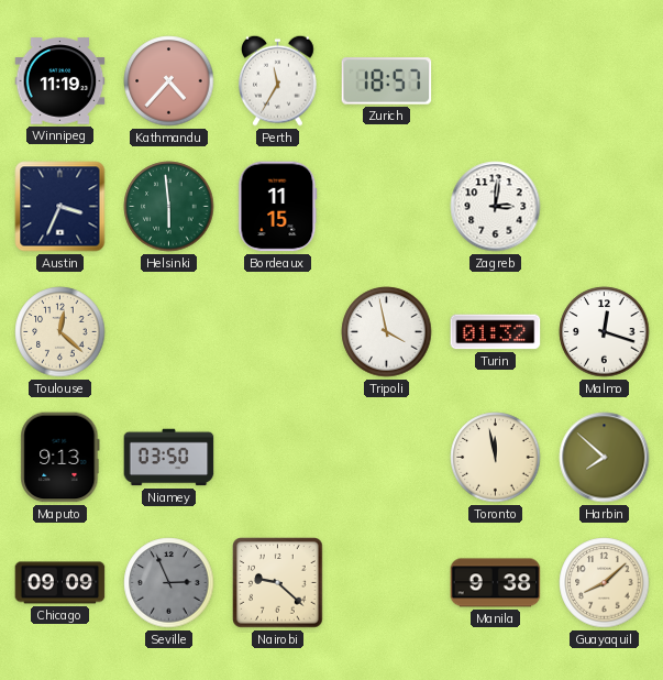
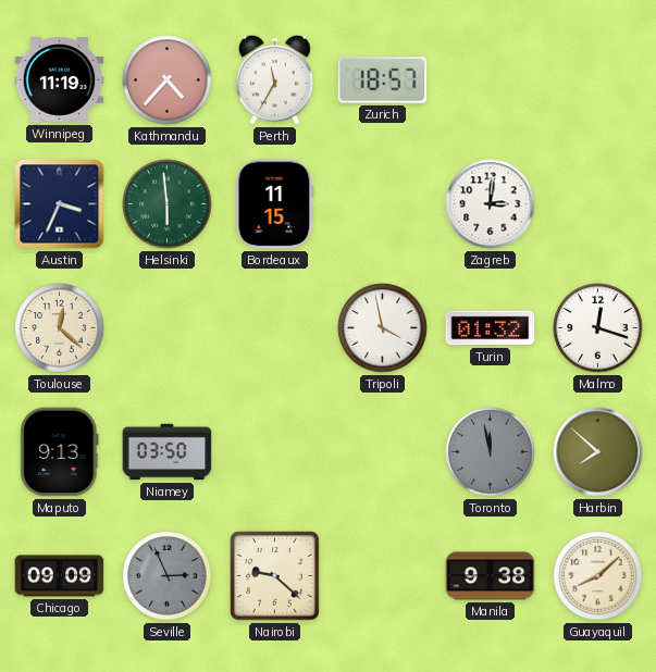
Toronto dial: cream -> grey (491, 452)
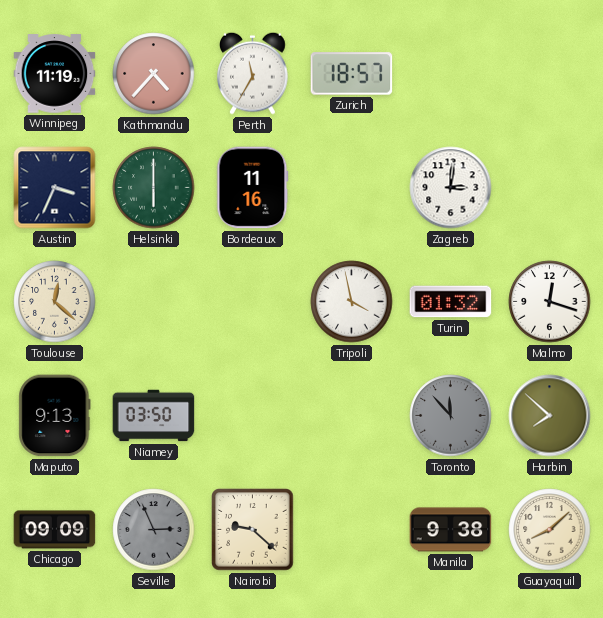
Helsinki: 5:59 -> 6:00 (154, 188)
Bordeaux: 11:15 -> 11:16 (253, 188)
Toronto: 11:58 -> 11:53 (451, 416)
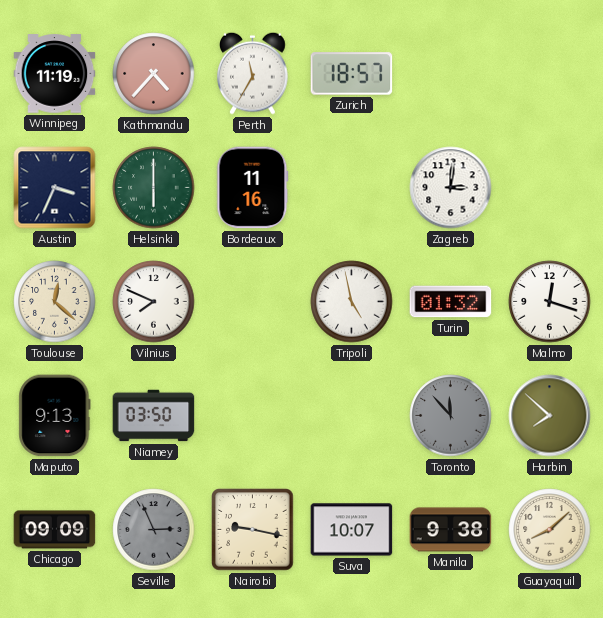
Vilnius: none -> 7:49 (154, 302)
Tripoli: 3:58 -> 4:58 (352, 302)
Nairobi: 9:22 -> 9:17 (253, 530)
Suva: none -> 10:07 (352, 530)
